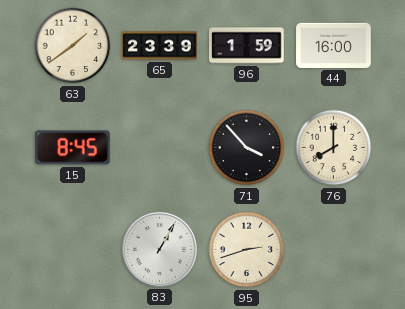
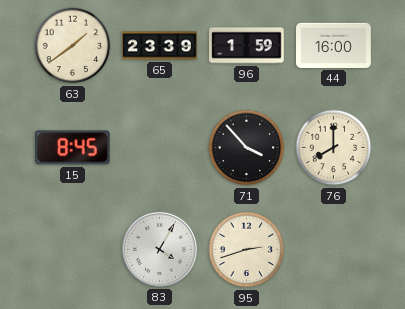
83: 1:05 -> 4:05 (159, 249)
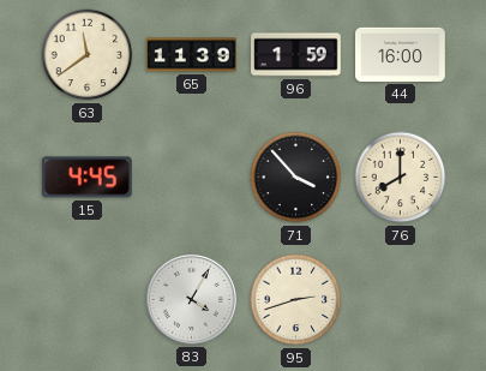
63: 1:39 -> 11:39 (88, 55)
65: 23:39 -> 11:39 (192, 55)
15: 8:45 -> 4:45 (86, 178)
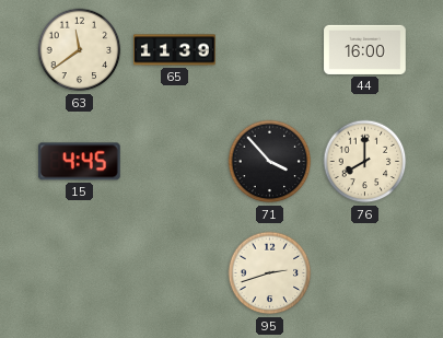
96: 1:59 -> none (296, 55)
83: 4:05 -> none (191, 299)
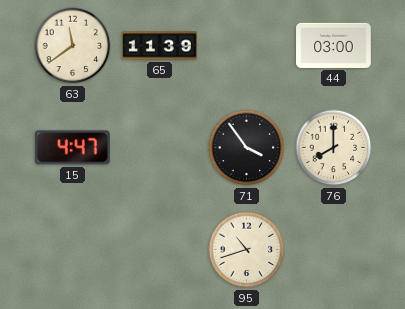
44: 16:00 -> 03:00 (334, 45)
15: 4:45 -> 4:47 (72, 148)
71: 3:53 -> 3:54 (247, 148)
95: 2:42 -> 10:42 (247, 250)
